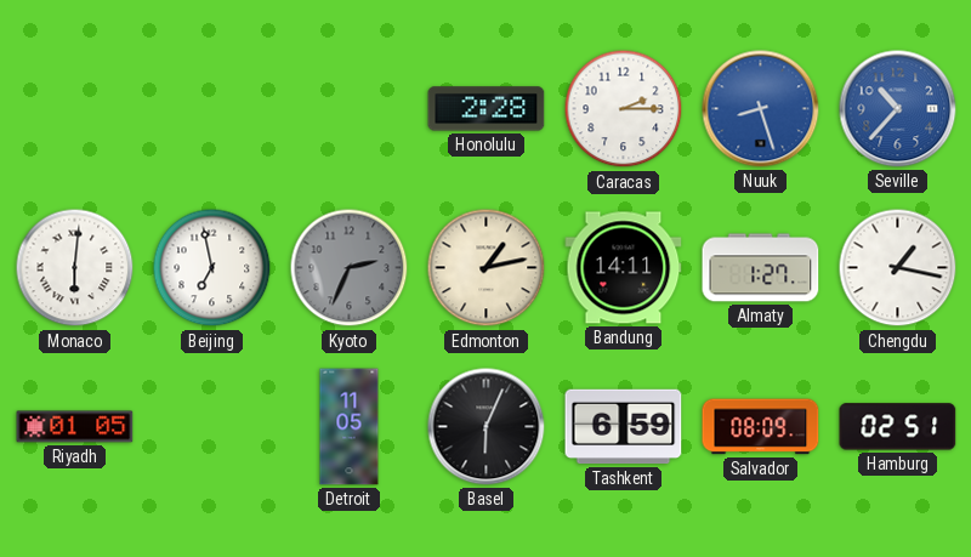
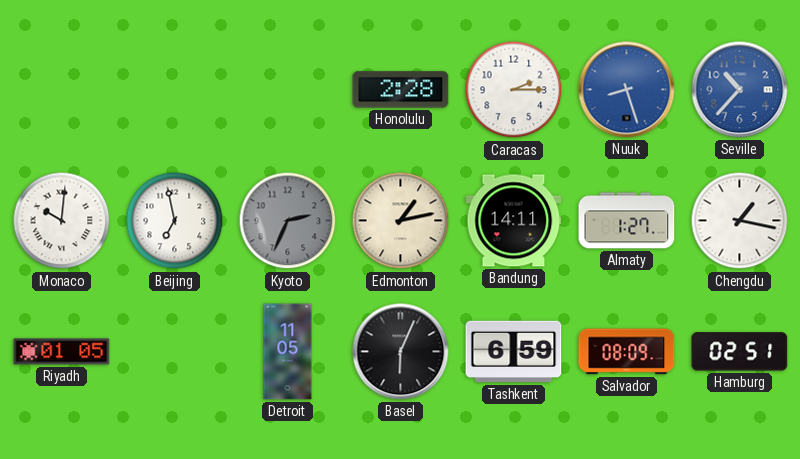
Monaco: 6:01 -> 10:01 (62, 221)
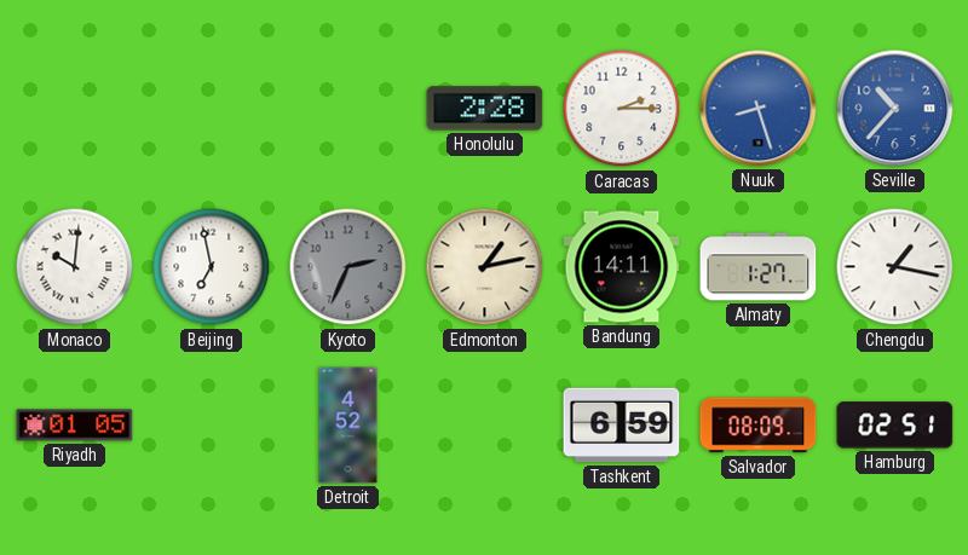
Detroit: 11:05 -> 4:52 (348, 426)
Basel: 6:04 -> none (401, 352)
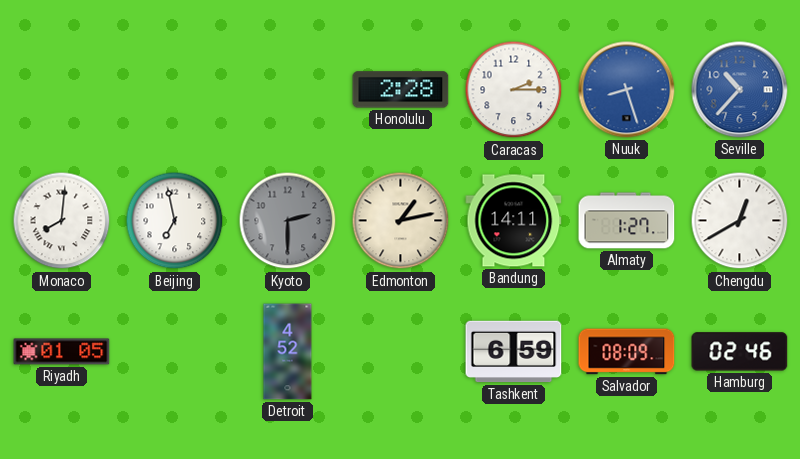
Monaco: 10:01 -> 8:01 (62, 221)
Kyoto: 2:34 -> 2:30 (288, 221)
Chengdu: 1:17 -> 12:40 (740, 221)
Hamburg: 02:51 -> 02:46 (740, 352)
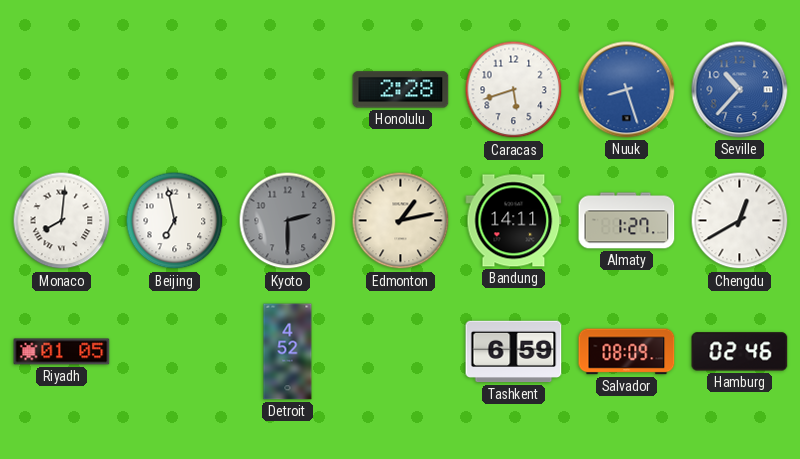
Caracas: 2:15 -> 5:42 (514, 90)
